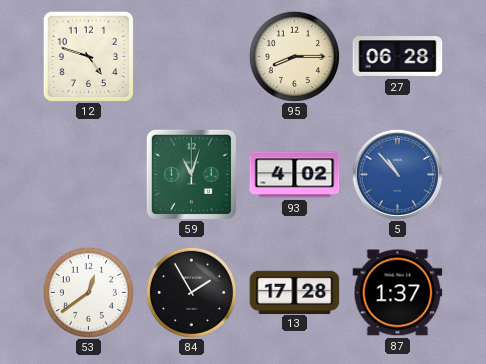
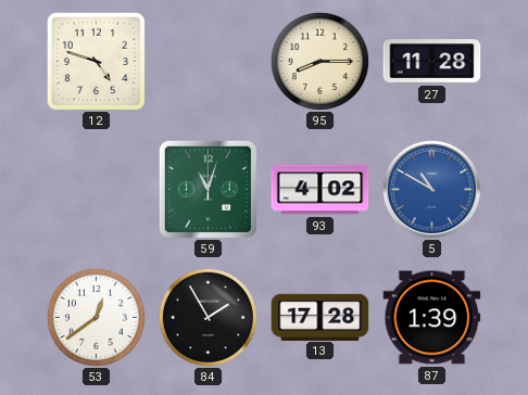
27: 06:28 -> 11:28 (432, 62)
5: 10:53 -> 10:50 (431, 189)
87: 1:37 -> 1:39 (432, 318)
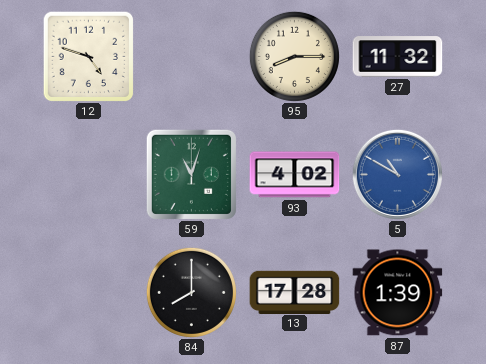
27: 11:28 -> 11:32 (398, 57)
53: 12:39 -> none (96, 317)
84: 1:55 -> 8:00 (191, 292)
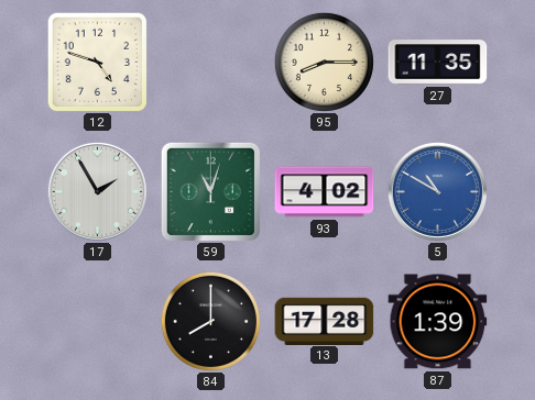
27: 11:32 -> 11:35 (438, 63)
17: none -> 1:55 (97, 191)
